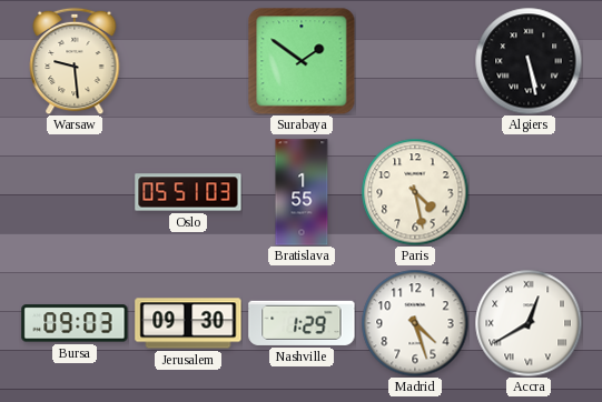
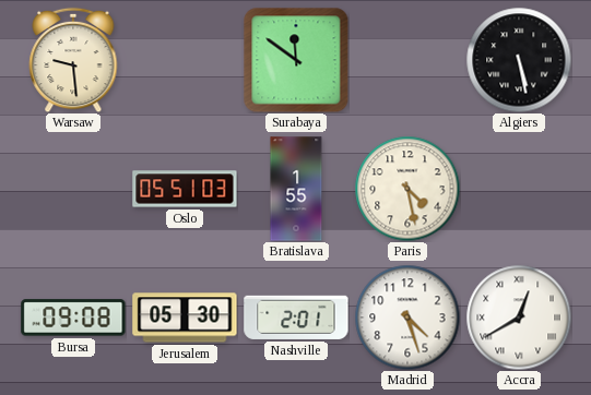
Surabaya: 1:51 -> 11:51 (296, 60)
Bursa: 09:03 -> 09:08 (73, 318)
Jerusalem: 09:30 -> 05:30 (185, 318)
Nashville: 1:29 -> 2:01 (296, 318)
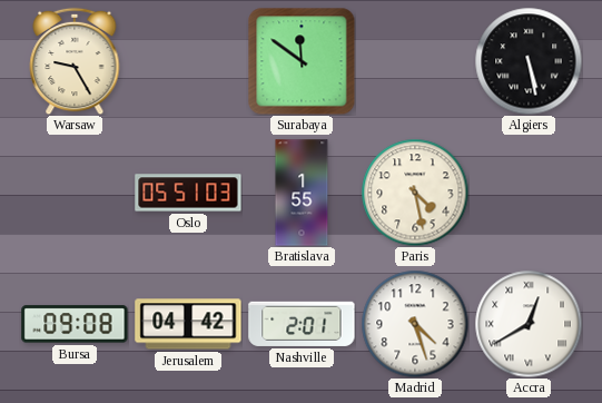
Warsaw: 9:29 -> 9:25 (75, 61)
Jerusalem: 05:30 -> 04:42 (188, 324)
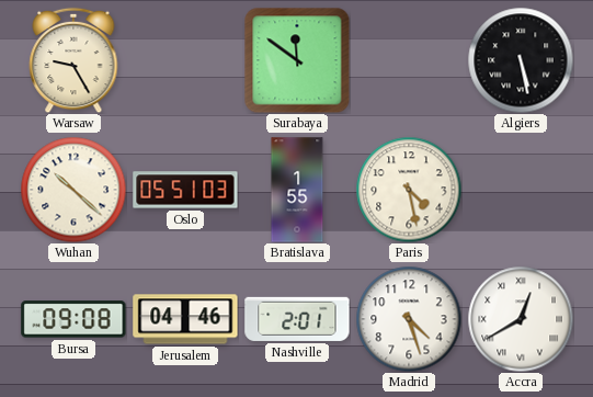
Wuhan: none -> 10:22 (73, 190)
Jerusalem: 04:42 -> 04:46 (185, 319)
